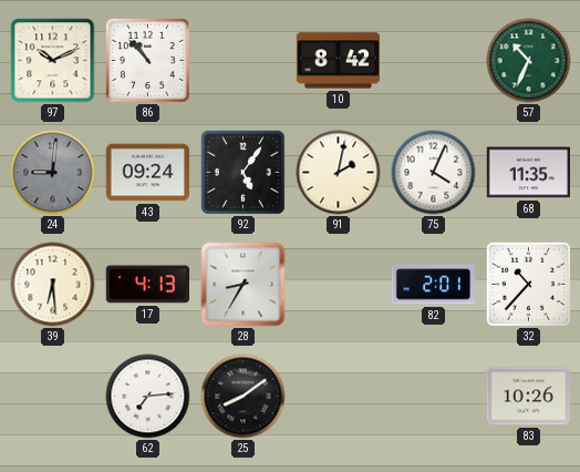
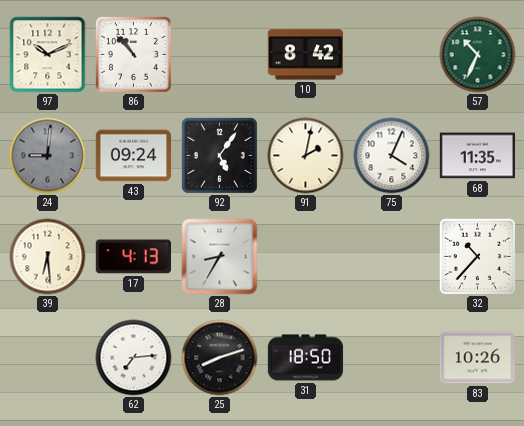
82: 2:01 -> none (433, 285)
25: 8:09 -> 8:12 (220, 358)
31: none -> 18:50 (306, 358)
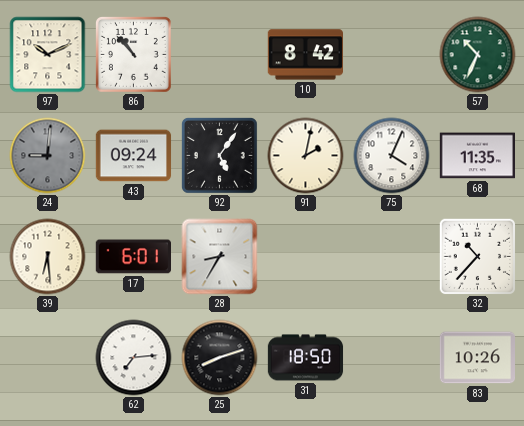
17: 4:13 -> 6:01 (133, 257)
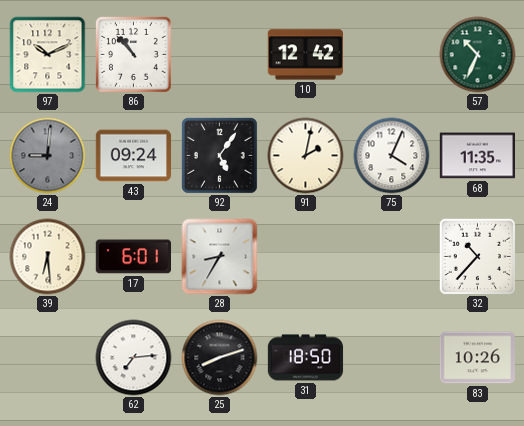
10: 8:42 -> 12:42 (305, 55)
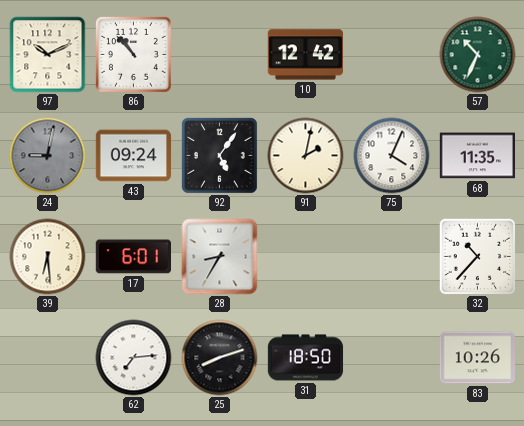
24: 9:01 -> 9:02 (48, 156)
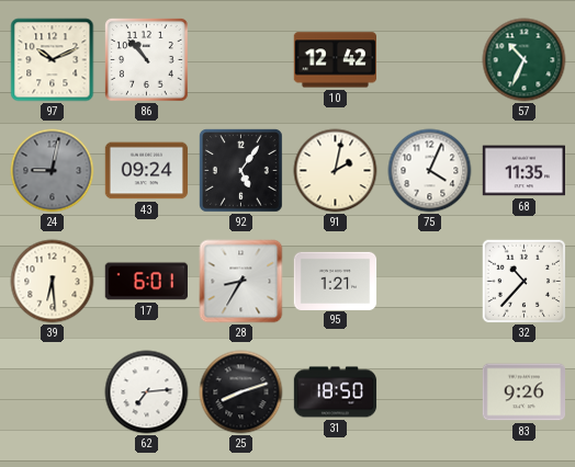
95: none -> 1:21 (336, 281)
83: 10:26 -> 9:26 (523, 392)
